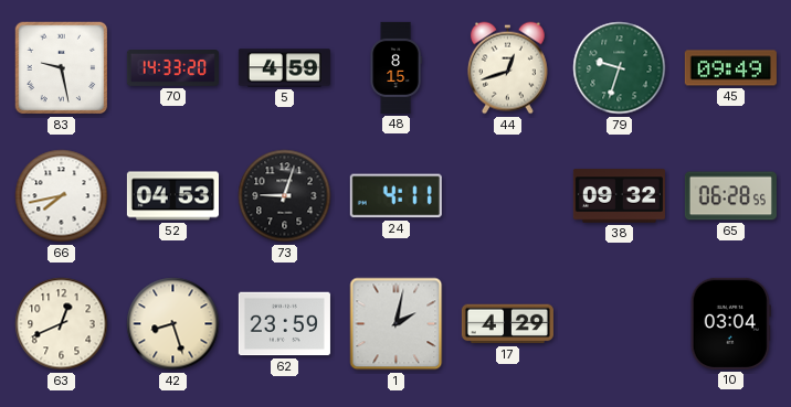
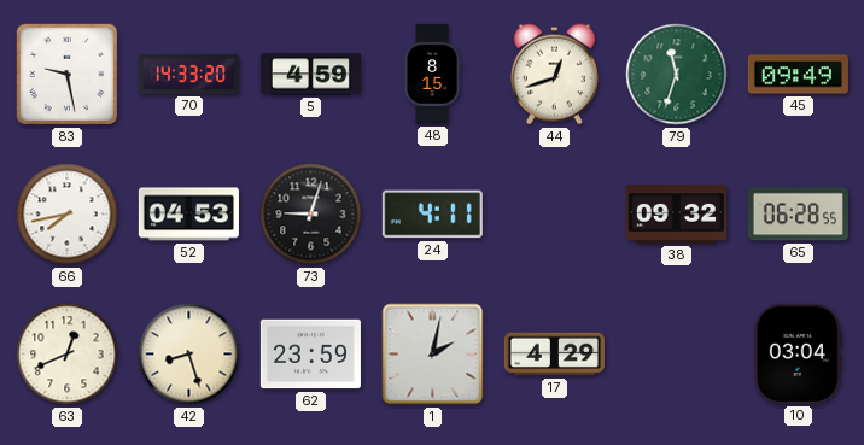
79: 9:33 -> 11:33 (677, 75)
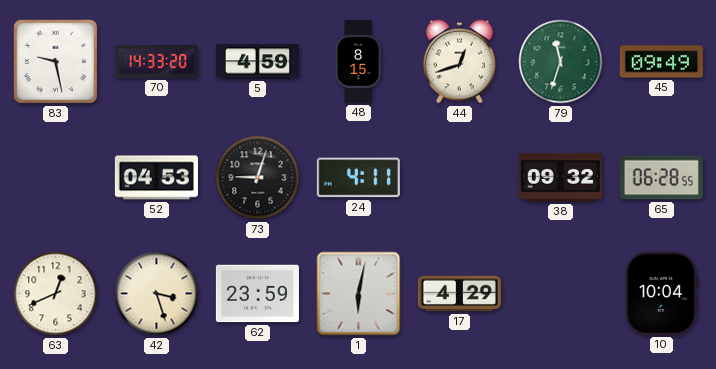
66: 7:43 -> none (68, 215)
42: 8:27 -> 3:27 (157, 294)
1: 2:02 -> 6:02 (359, 294)
10: 03:04 -> 10:04 (661, 293)
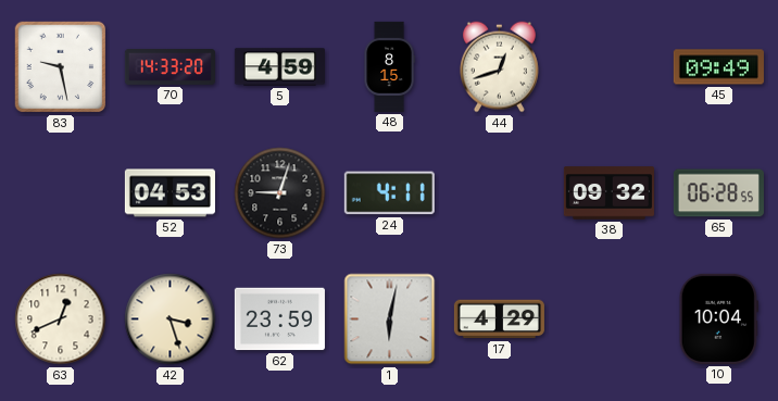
79: 11:33 -> none (561, 62)
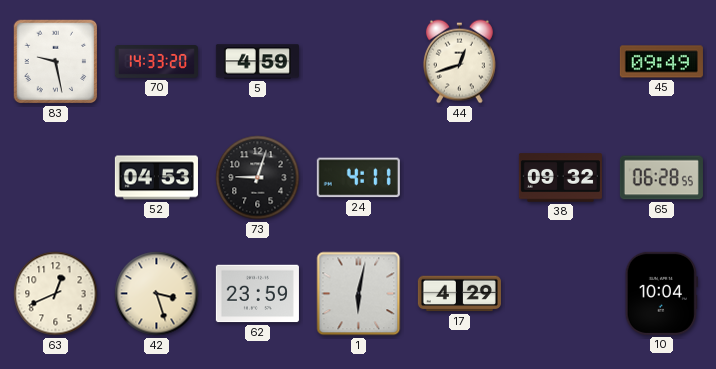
48: 8:15 -> none (389, 66)
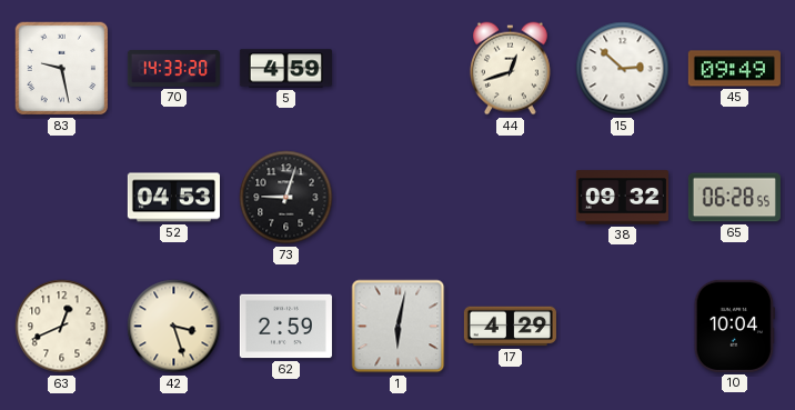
15: none -> 2:52 (623, 69)
24: 4:11 -> none (358, 178)
62: 23:59 -> 2:59 (285, 327)
